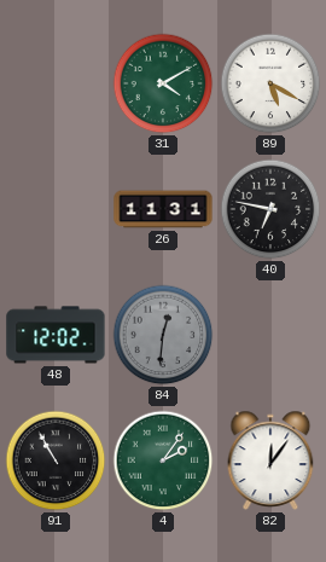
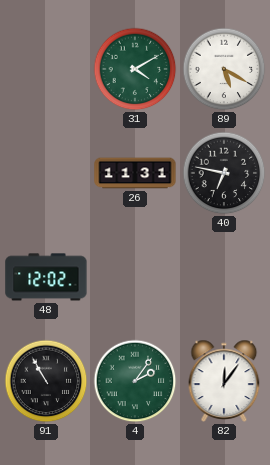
84: 12:31 -> none (163, 335)
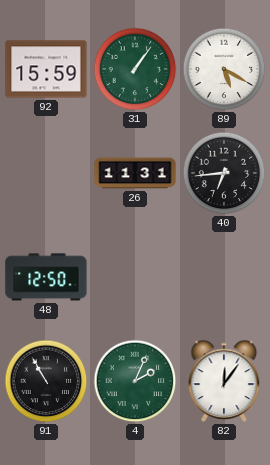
92: none -> 15:59 (46, 69)
31: 4:10 -> 1:06 (135, 69)
40: 6:47 -> 6:44 (224, 173)
48: 12:02 -> 12:50 (46, 277)
4: 2:06 -> 2:04 (135, 381)
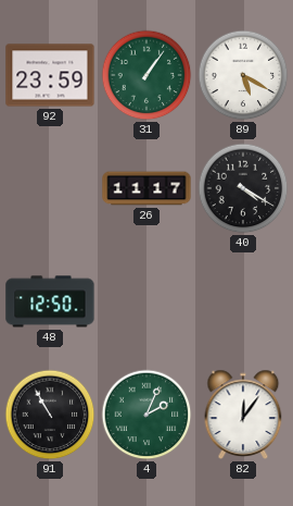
92: 15:59 -> 23:59 (50, 75)
26: 11:31 -> 11:17 (146, 188)
40: 6:44 -> 4:20 (243, 188)
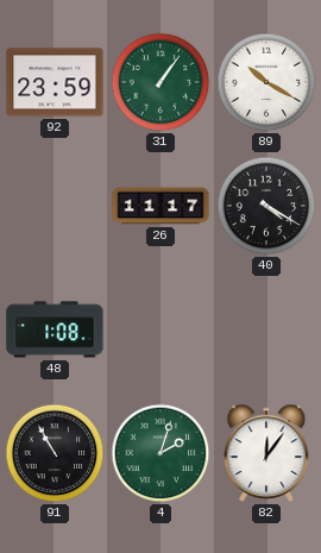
89: 5:20 -> 10:20 (266, 82)
48: 12:50 -> 1:08 (55, 329)
4: 2:04 -> 2:03 (160, 453)
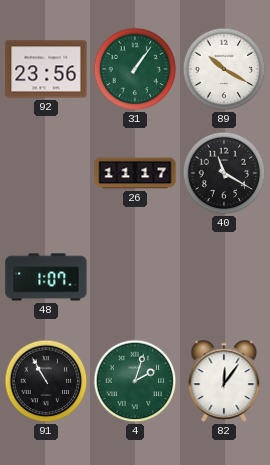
92: 23:59 -> 23:56 (46, 69)
40: 4:20 -> 11:20 (224, 173)
48: 1:08 -> 1:07 (46, 277)
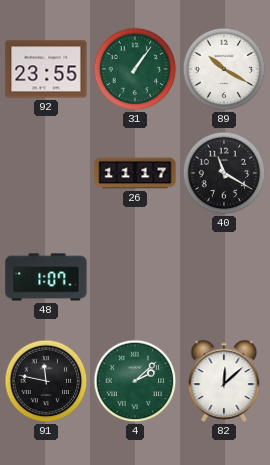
92: 23:56 -> 23:55 (46, 69)
91: 10:55 -> 11:47 (46, 381)
4: 2:03 -> 2:08 (135, 381)
82: 12:06 -> 12:08 (224, 381)
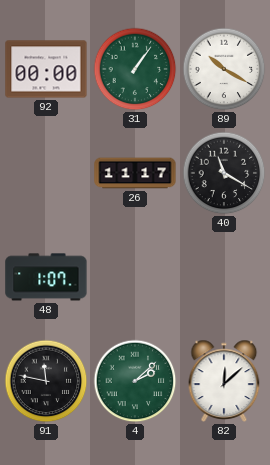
92: 23:55 -> 00:00 (46, 69)
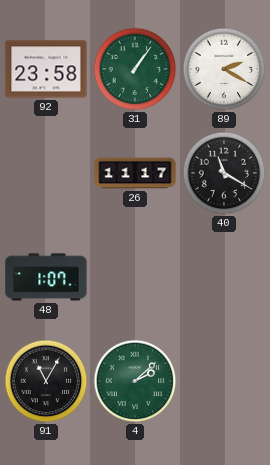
92: 00:00 -> 23:58 (46, 69)
89: 10:20 -> 2:20 (224, 69)
91: 11:47 -> 11:05 (46, 381)
82: 12:08 -> none (224, 381)
